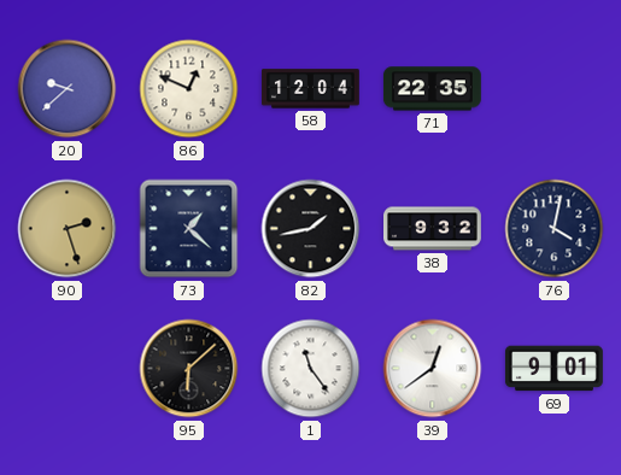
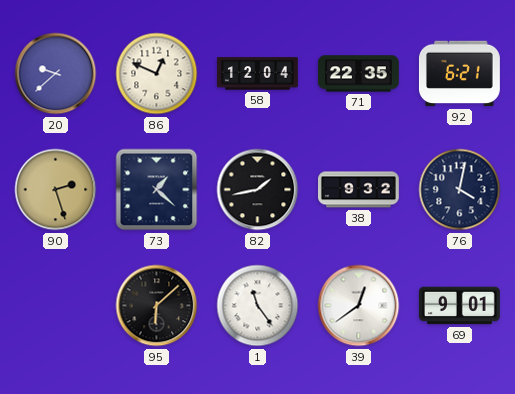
92: none -> 6:21 (459, 74)
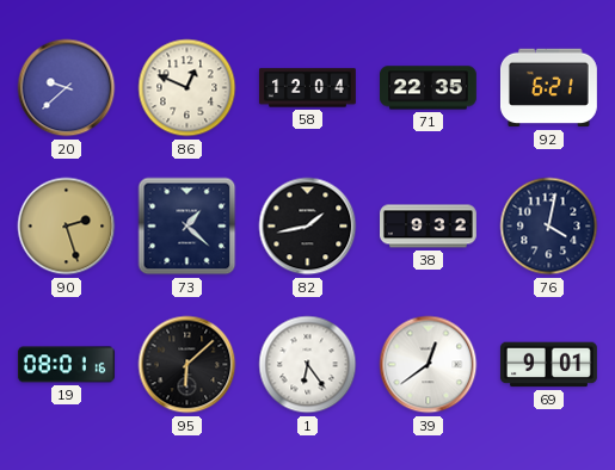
19: none -> 08:01 (66, 365)
1: 11:24 -> 6:24 (308, 365)
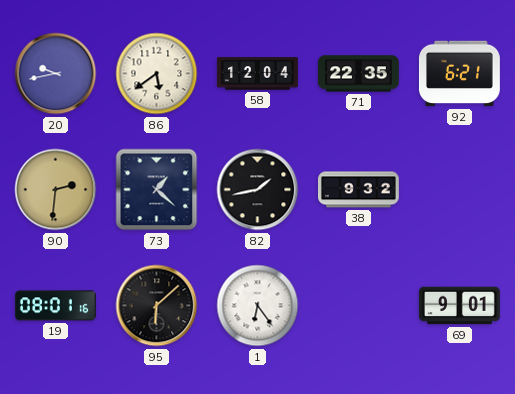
20: 9:38 -> 9:43 (56, 74)
86: 12:49 -> 5:39 (157, 74)
90: 2:27 -> 2:31 (56, 190)
76: 4:02 -> none (549, 227)
39: 12:39 -> none (429, 365)
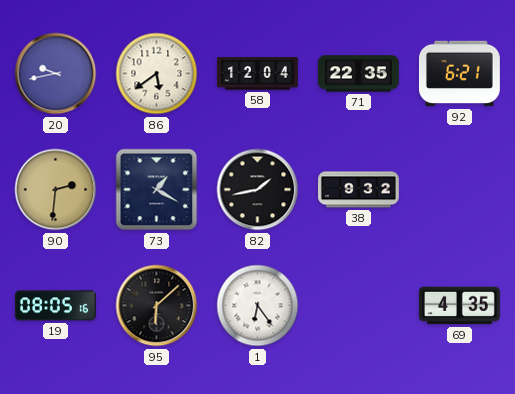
73: 1:22 -> 1:20 (157, 190)
19: 08:01 -> 08:05 (55, 306)
69: 9:01 -> 4:35 (460, 306)
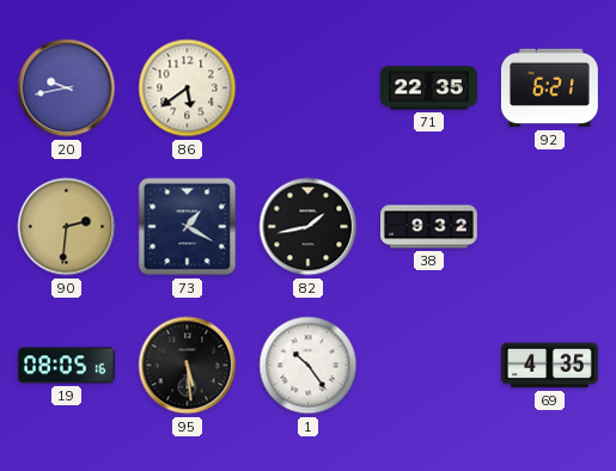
58: 12:04 -> none (257, 74)
95: 6:08 -> 5:29 (188, 366)
1: 6:24 -> 10:24 (309, 366)
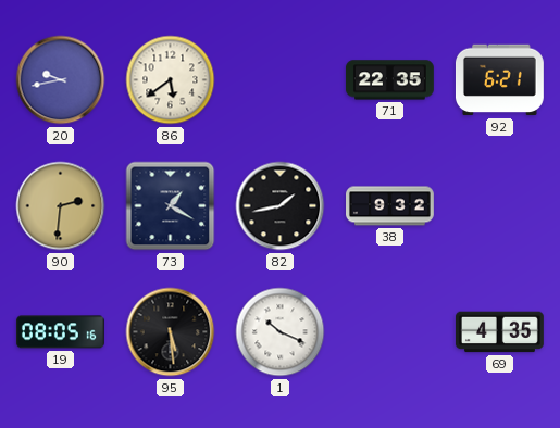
1: 10:24 -> 10:19 (281, 332)
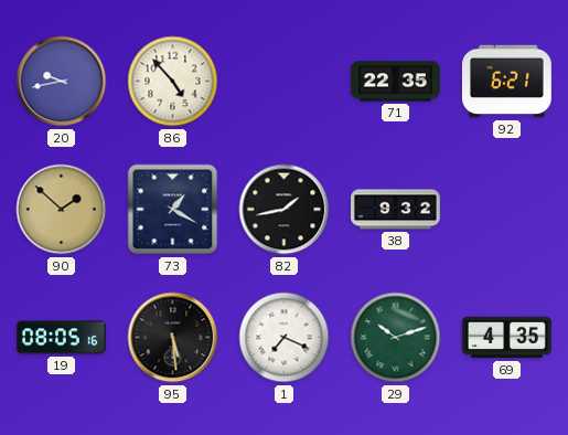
86: 5:39 -> 4:53 (173, 82)
90: 2:31 -> 1:52 (62, 210)
1: 10:19 -> 7:19 (285, 338)
29: none -> 10:12 (396, 338)
